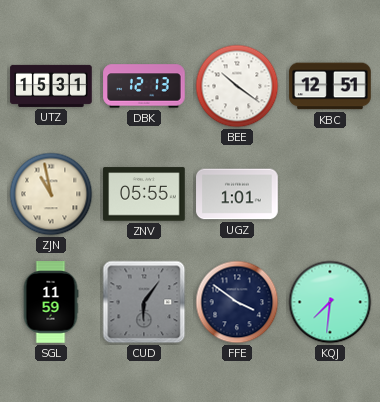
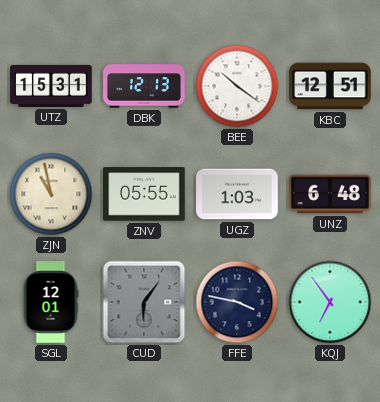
UGZ: 1:01 -> 1:03 (237, 194)
UNZ: none -> 6:48 (330, 194)
SGL: 11:59 -> 12:01 (51, 302)
FFE: 3:51 -> 3:47 (237, 302)
KQJ: 7:31 -> 6:54 (330, 302)
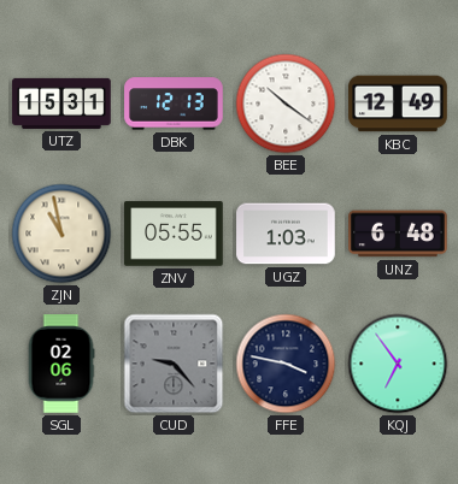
KBC: 12:51 -> 12:49 (398, 104)
SGL: 12:01 -> 02:06 (61, 364)
CUD: 6:06 -> 9:23 (174, 364)
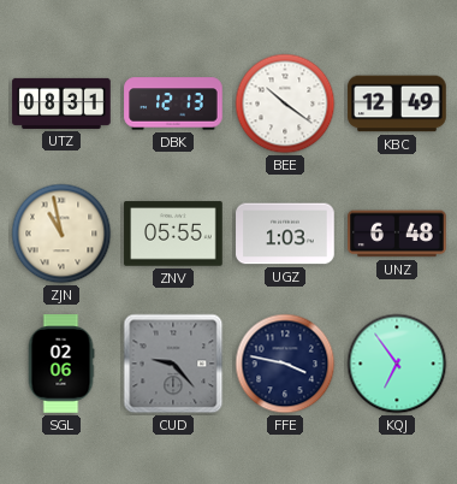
UTZ: 15:31 -> 08:31 (61, 104)
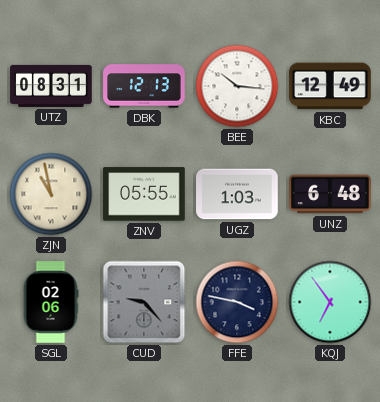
BEE: 10:21 -> 10:16 (237, 86)
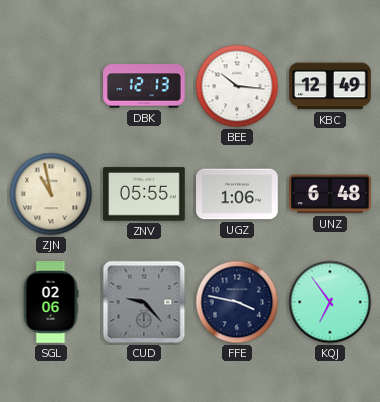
UTZ: 08:31 -> none (51, 86)
UGZ: 1:03 -> 1:06 (237, 194)
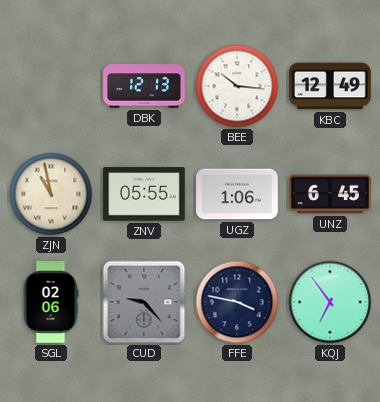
UNZ: 6:48 -> 6:45 (330, 194)
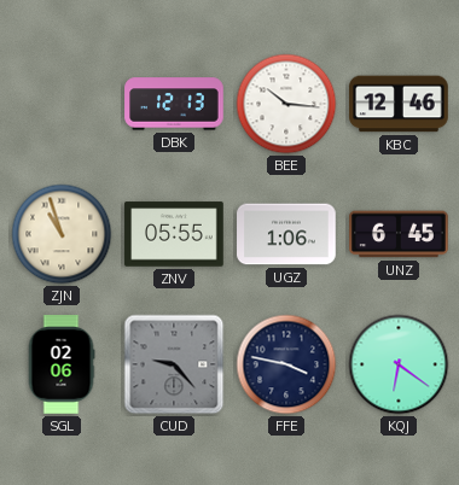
KBC: 12:49 -> 12:46 (399, 104)
ZJN: 10:58 -> 10:57 (62, 234)
KQJ: 6:54 -> 6:21 (399, 364)
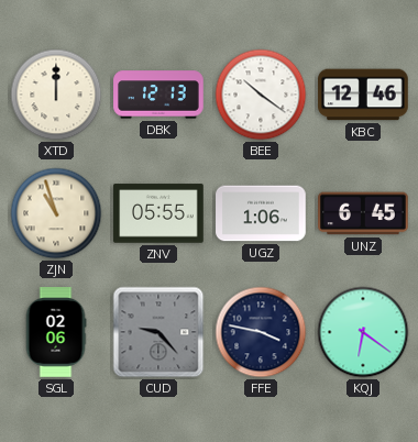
XTD: none -> 12:00 (56, 95)
BEE: 10:16 -> 10:21 (261, 95)
